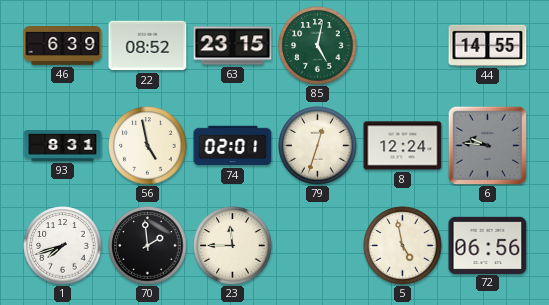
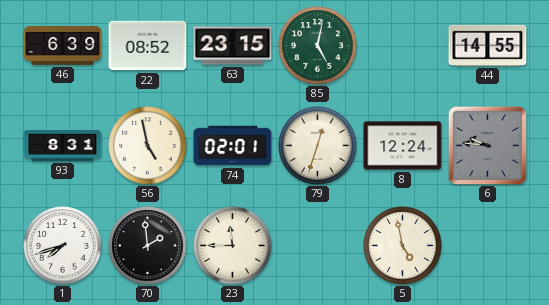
72: 06:56 -> none (488, 245)
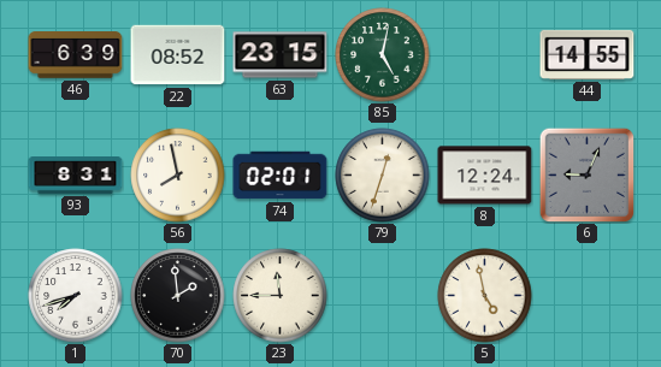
56: 4:58 -> 7:58 (178, 176)
6: 9:46 -> 9:04 (586, 174)
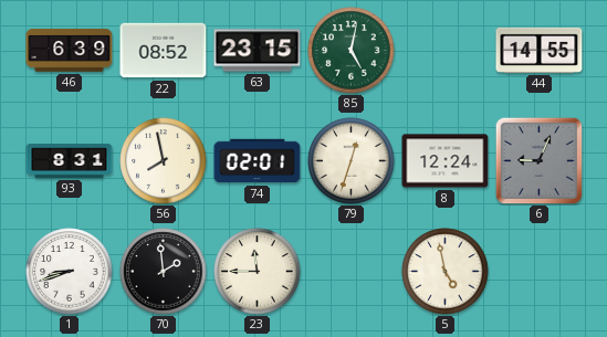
1: 7:42 -> 8:42 (70, 272)
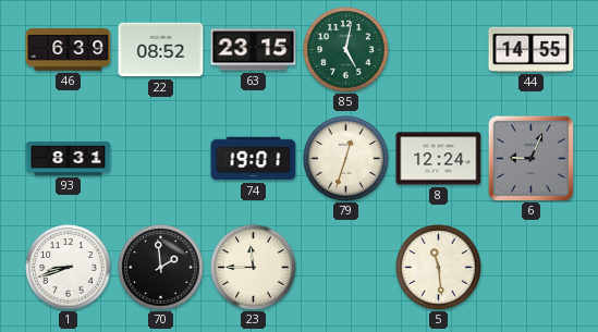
56: 7:58 -> none (164, 161)
74: 02:01 -> 19:01 (254, 159)
5: 4:58 -> 11:29 (439, 268)
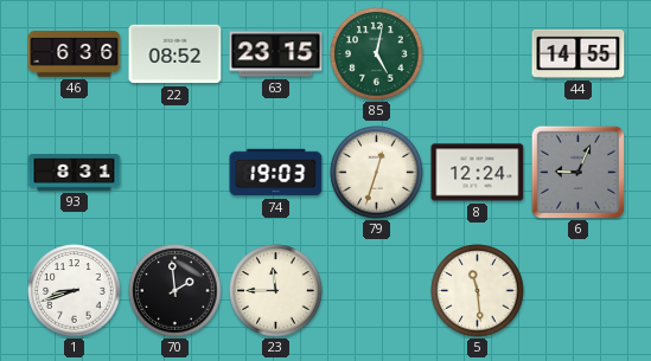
46: 6:39 -> 6:36 (75, 54)
74: 19:01 -> 19:03 (276, 173)
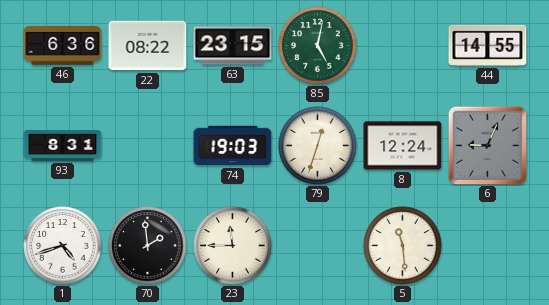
22: 08:52 -> 08:22 (148, 46)
1: 8:42 -> 4:42 (63, 246)
